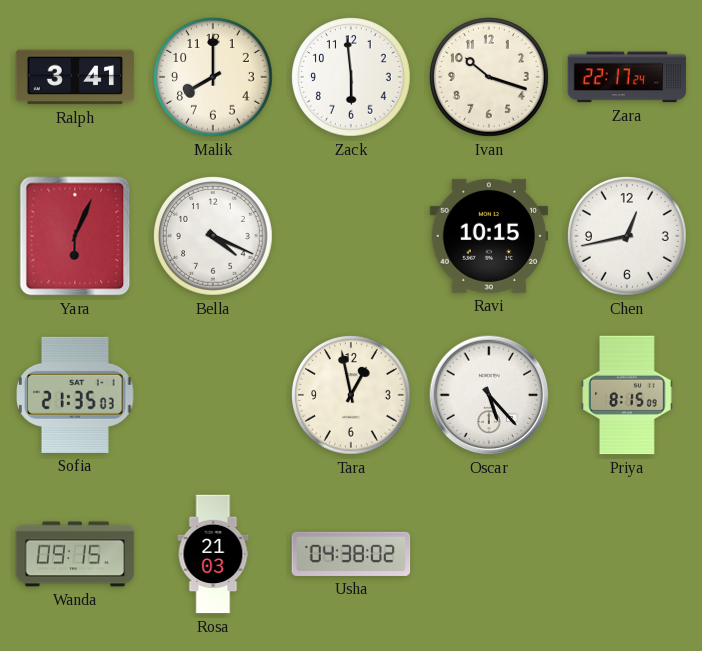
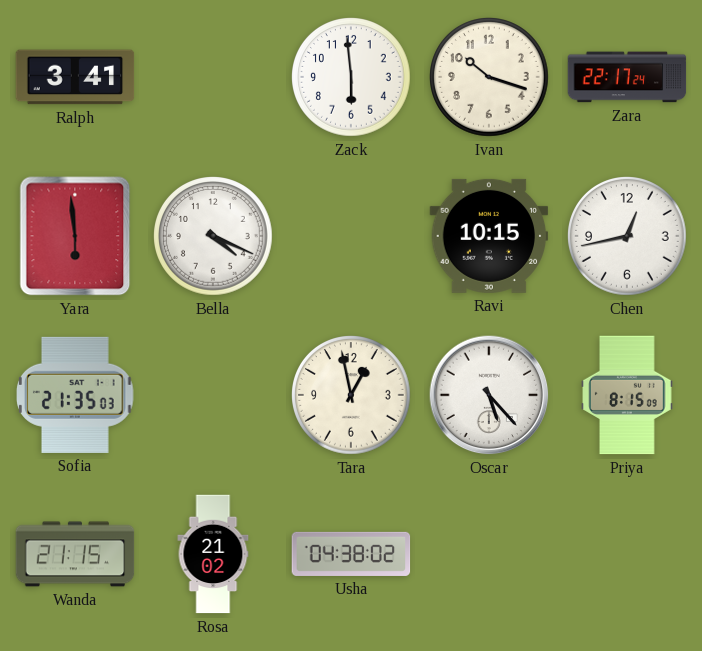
Malik: 8:00 -> none (214, 78)
Yara: 6:04 -> 5:59 (75, 236)
Wanda: 09:15 -> 21:15 (75, 554)
Rosa: 21:03 -> 21:02 (213, 554)
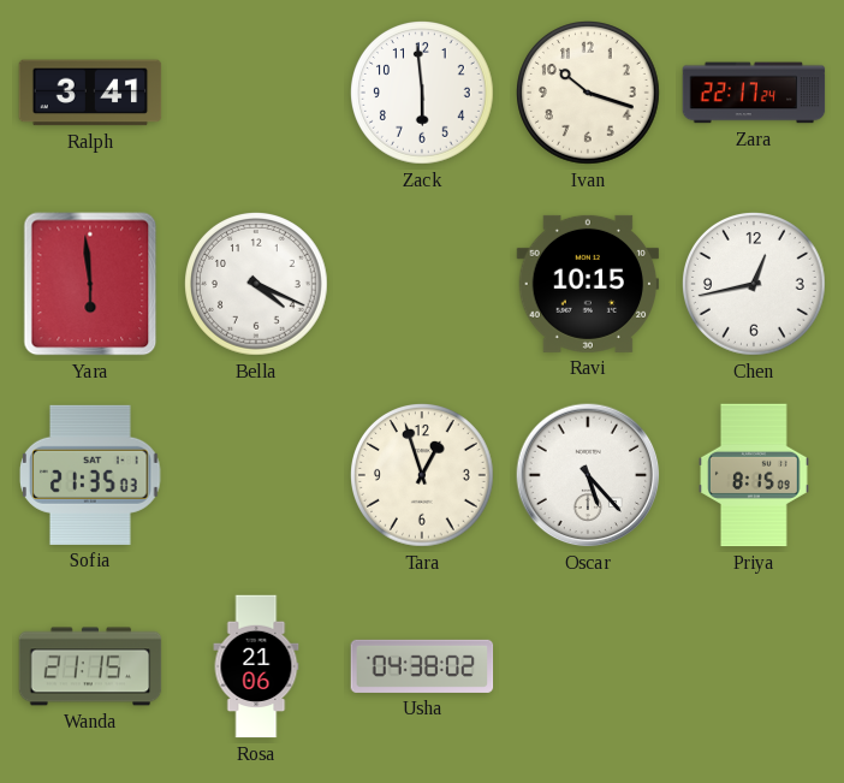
Tara: 12:58 -> 12:57 (423, 476)
Rosa: 21:02 -> 21:06 (256, 666)
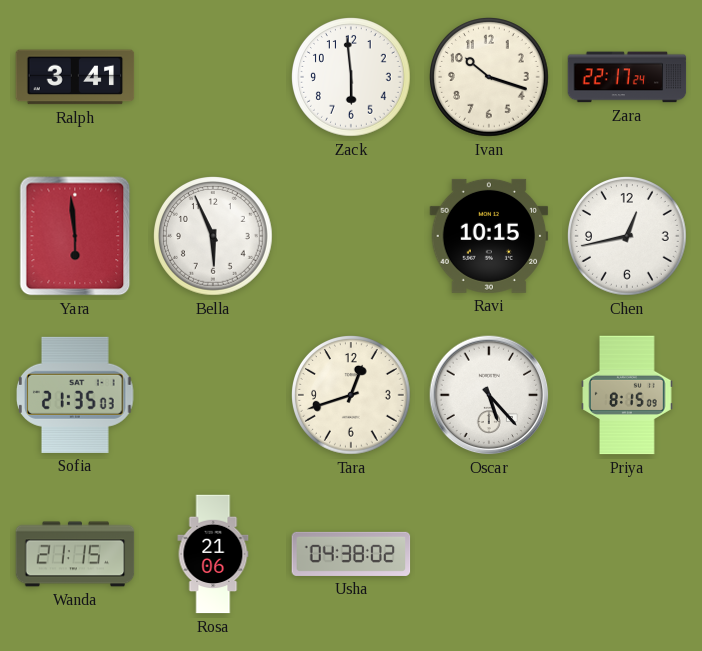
Bella: 4:19 -> 5:56 (214, 237)
Tara: 12:57 -> 12:42 (352, 396)
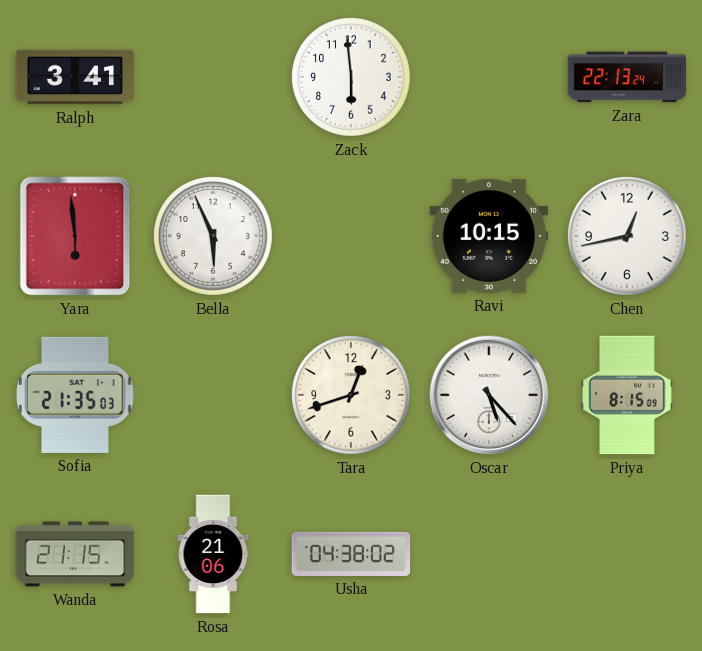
Ivan: 10:18 -> none (490, 78)
Zara: 22:17 -> 22:13 (627, 77)
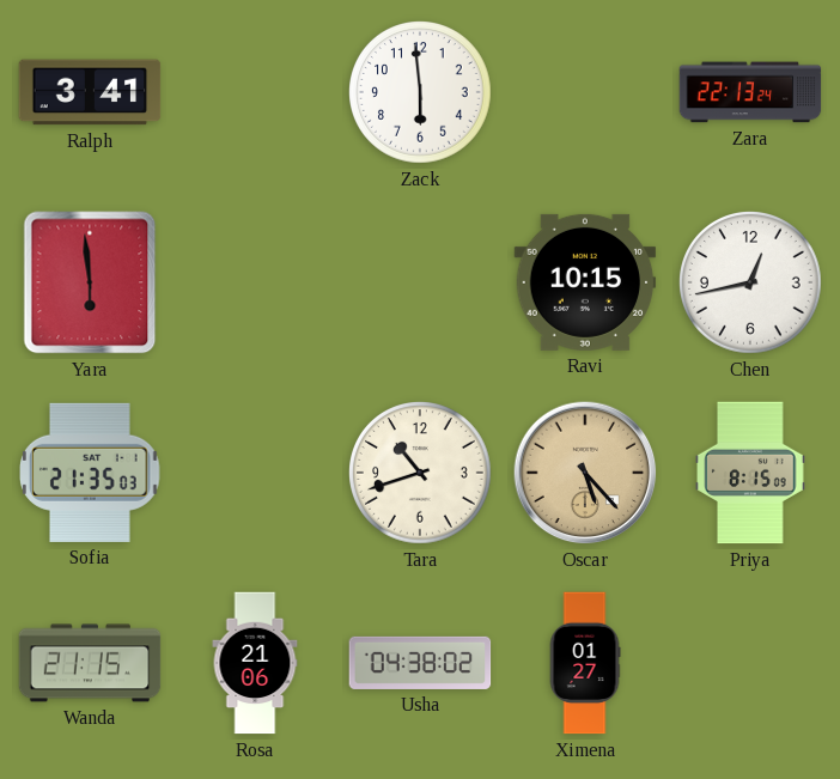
Bella: 5:56 -> none (214, 237)
Tara: 12:42 -> 10:42 (421, 474)
Oscar dial: white -> champagne (585, 473)
Ximena: none -> 01:27 (585, 663)
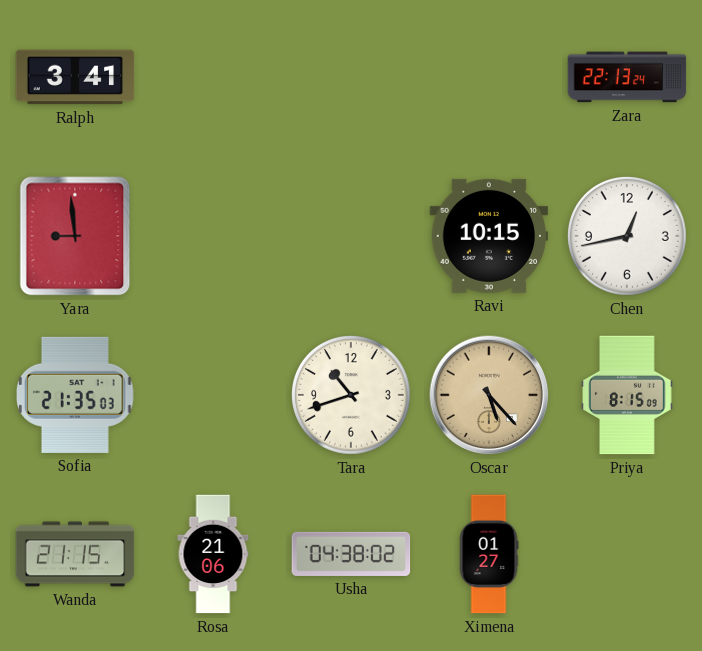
Zack: 5:59 -> none (421, 93)
Yara: 5:59 -> 8:59 (75, 236)
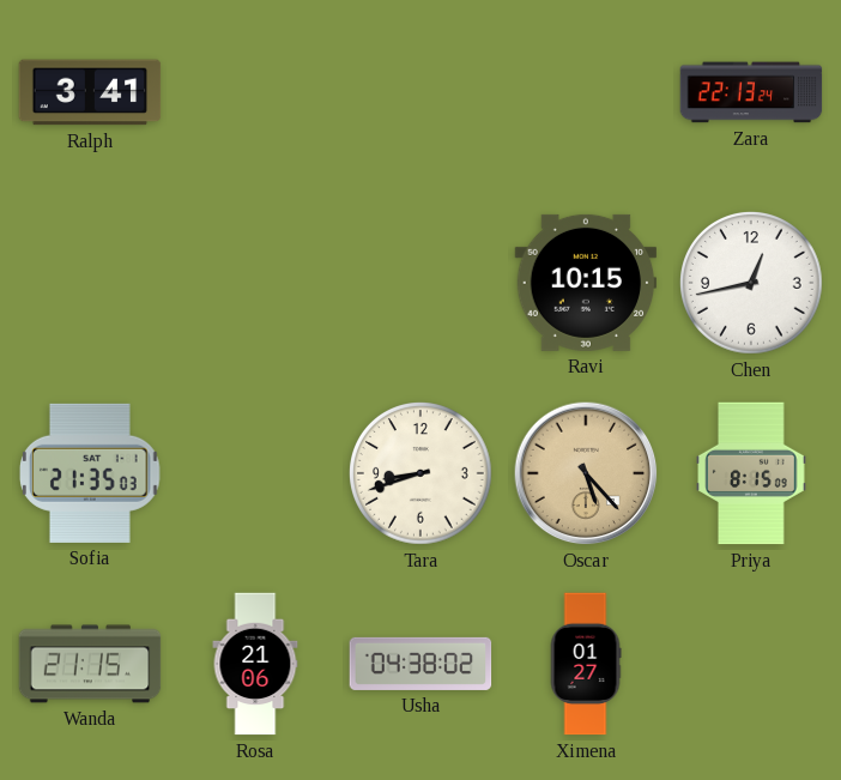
Yara: 8:59 -> none (75, 236)
Tara: 10:42 -> 8:42 (422, 474)
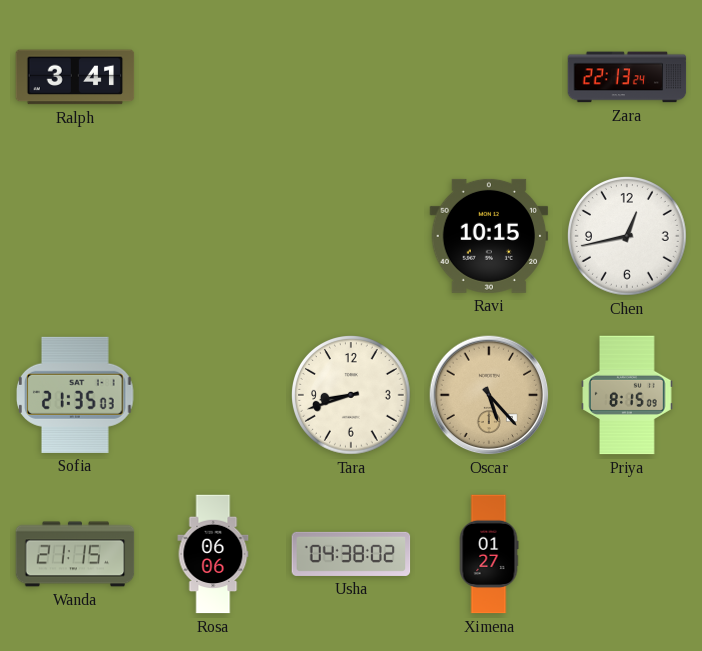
Rosa: 21:06 -> 06:06 (213, 554)
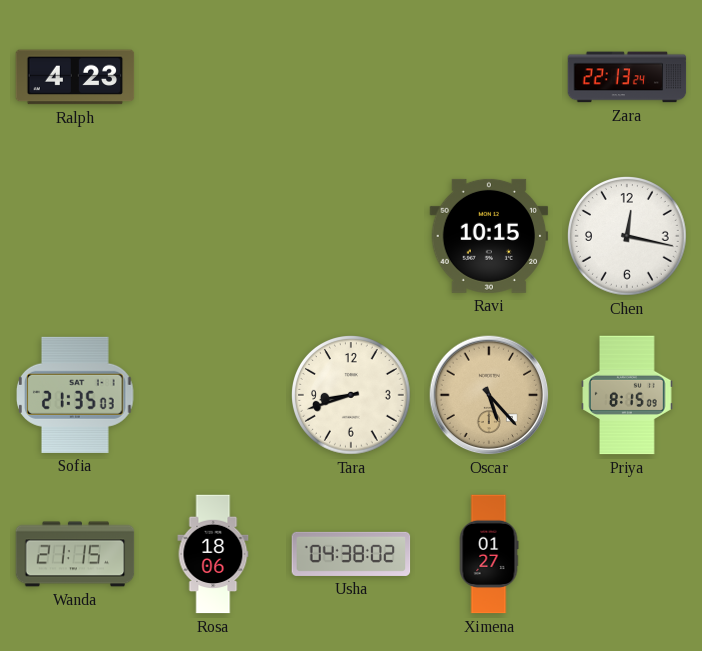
Ralph: 3:41 -> 4:23 (75, 77)
Chen: 12:43 -> 12:17 (628, 237)
Rosa: 06:06 -> 18:06 (213, 554)
